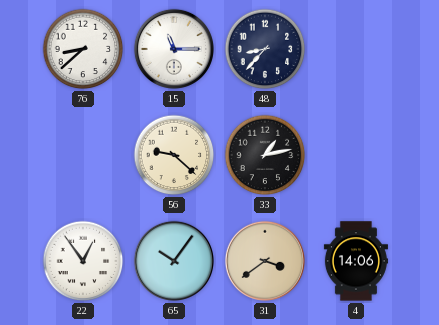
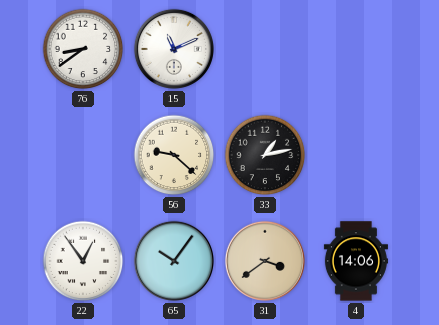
76: 8:38 -> 8:39 (83, 49)
15: 11:15 -> 11:11 (174, 49)
48: 8:37 -> none (265, 49)
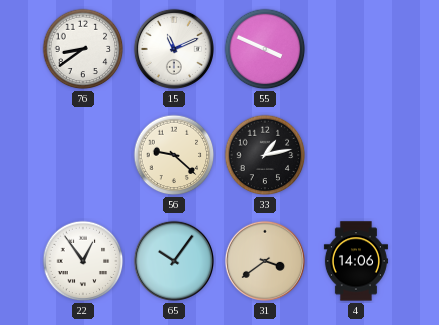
55: none -> 3:49 (265, 49)
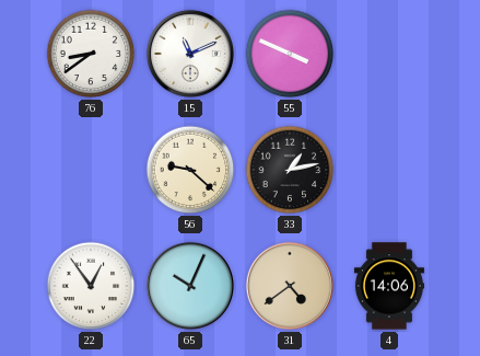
65: 10:06 -> 10:04 (190, 286)
31: 3:39 -> 4:39 (290, 286)
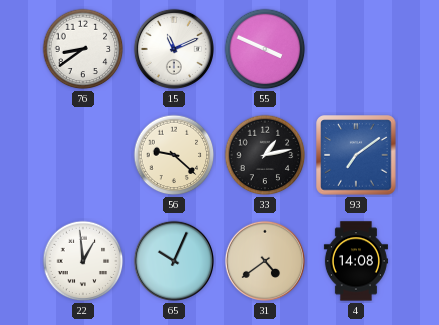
93: none -> 7:09 (356, 155)
22: 12:54 -> 12:59 (83, 261)
4: 14:06 -> 14:08 (356, 261)
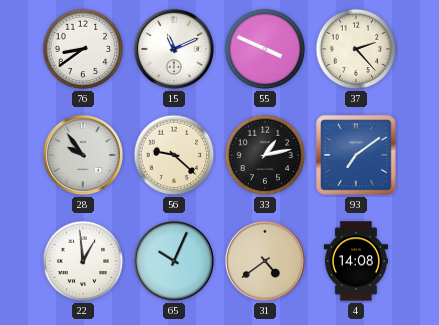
37: none -> 2:23 (356, 49)
28: none -> 9:54 (83, 155)
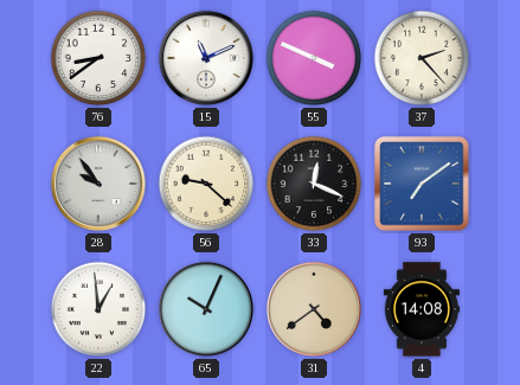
33: 1:13 -> 12:19 (314, 184)
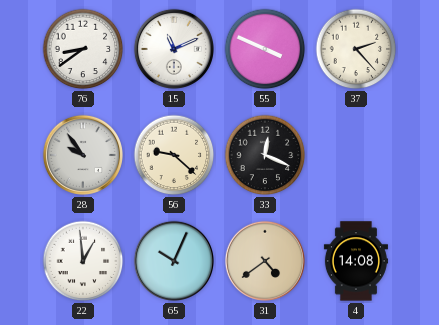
93: 7:09 -> none (422, 184)
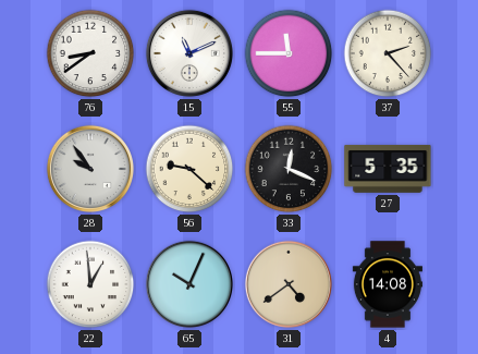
55: 3:49 -> 11:45 (289, 53)
27: none -> 5:35 (388, 169)
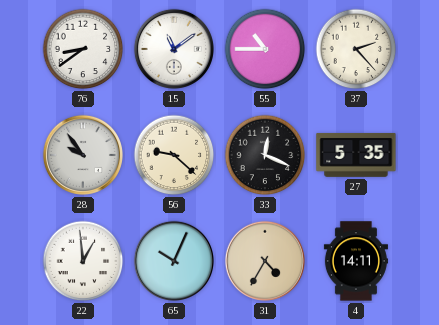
15: 11:11 -> 11:09 (174, 49)
55: 11:45 -> 10:45 (265, 49)
31: 4:39 -> 4:35 (265, 261)
4: 14:08 -> 14:11 (356, 261)
